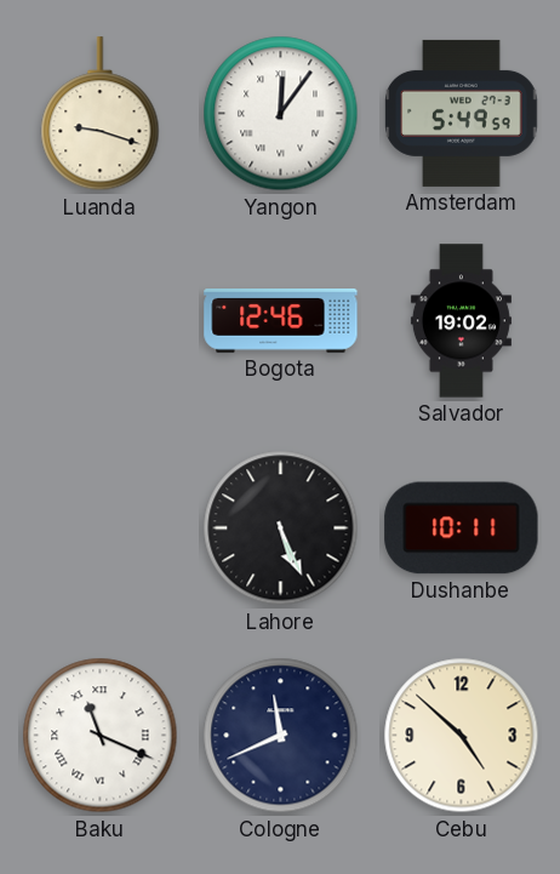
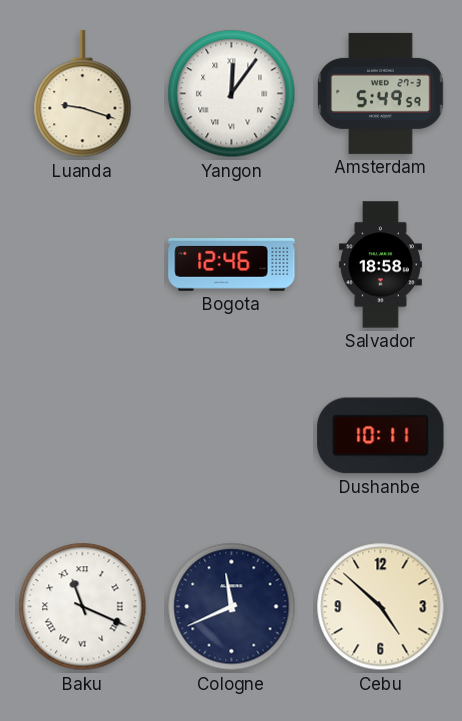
Salvador: 19:02 -> 18:58 (380, 265)
Lahore: 5:26 -> none (281, 529)
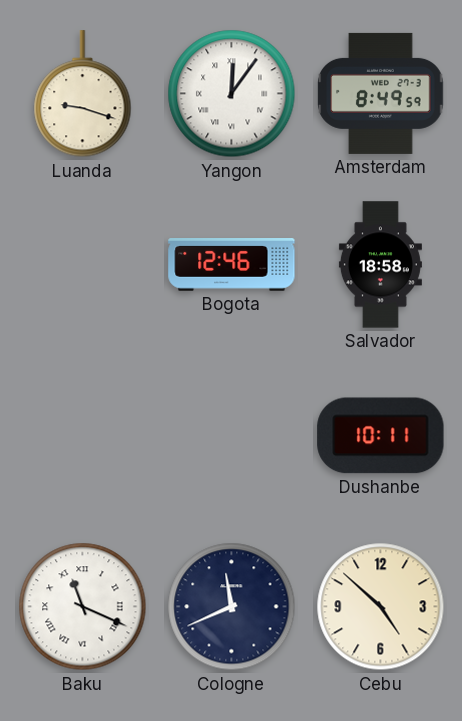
Amsterdam: 5:49 -> 8:49 (381, 93)
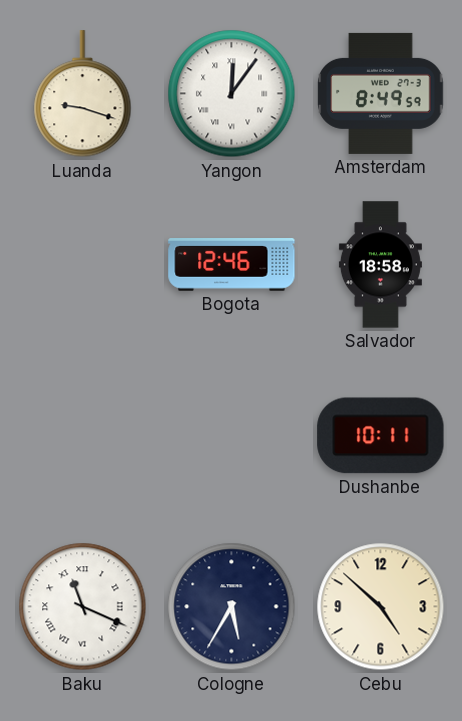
Cologne: 11:41 -> 5:35 (232, 607)
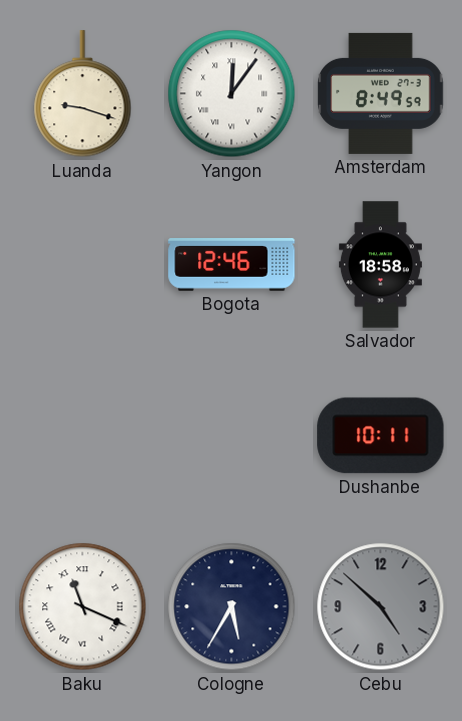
Cebu dial: cream -> grey (381, 607)
